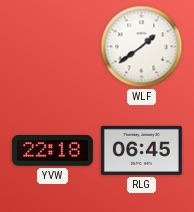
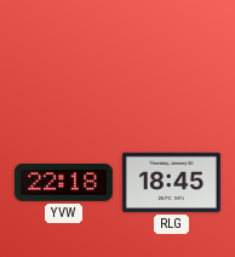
WLF: 1:39 -> none (142, 47)
RLG: 06:45 -> 18:45 (171, 182)
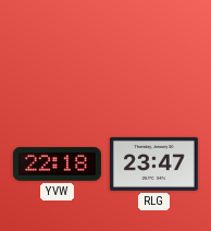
RLG: 18:45 -> 23:47 (153, 163)
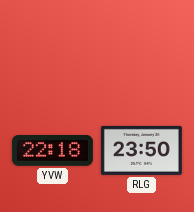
RLG: 23:47 -> 23:50 (141, 150)
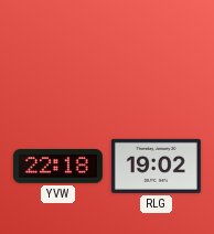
RLG: 23:50 -> 19:02 (156, 166)
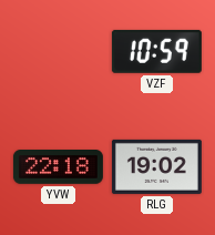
VZF: none -> 10:59 (156, 51)
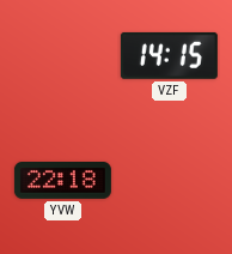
VZF: 10:59 -> 14:15 (169, 55)
RLG: 19:02 -> none (156, 166)
